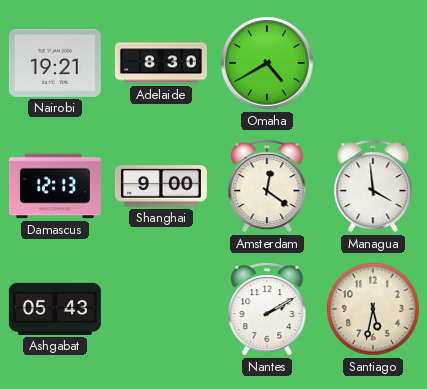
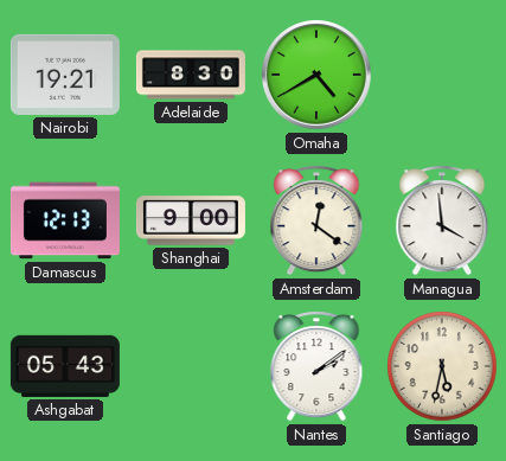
Nantes: 2:10 -> 2:09 (316, 366)
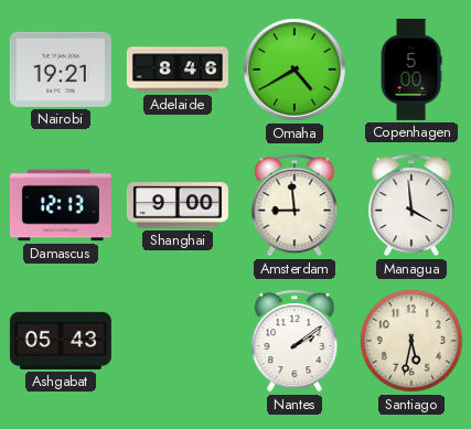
Adelaide: 8:30 -> 8:46 (178, 69)
Copenhagen: none -> 5:00 (411, 69)
Amsterdam: 12:21 -> 8:59 (295, 205)
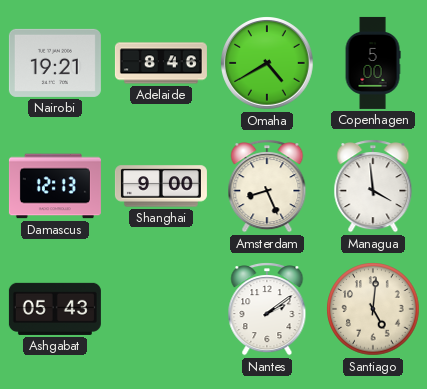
Amsterdam: 8:59 -> 8:26 (267, 186)
Santiago: 5:32 -> 5:01 (373, 309)
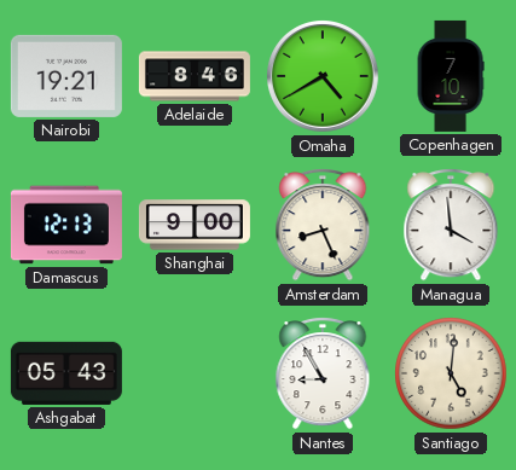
Copenhagen: 5:00 -> 7:10 (451, 76)
Nantes: 2:09 -> 8:55 (323, 373)
